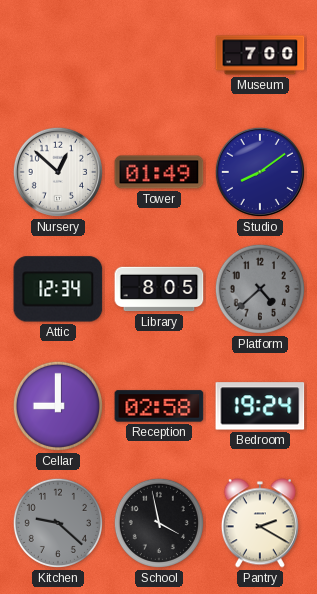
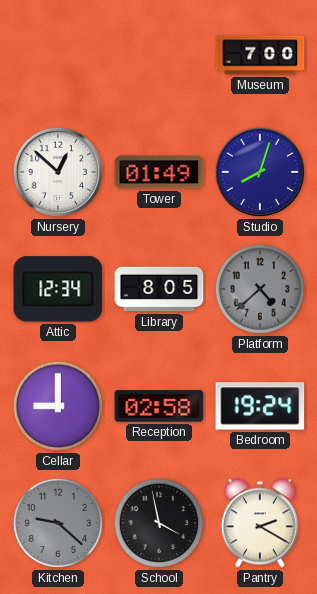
Studio: 8:09 -> 8:03 (260, 172)
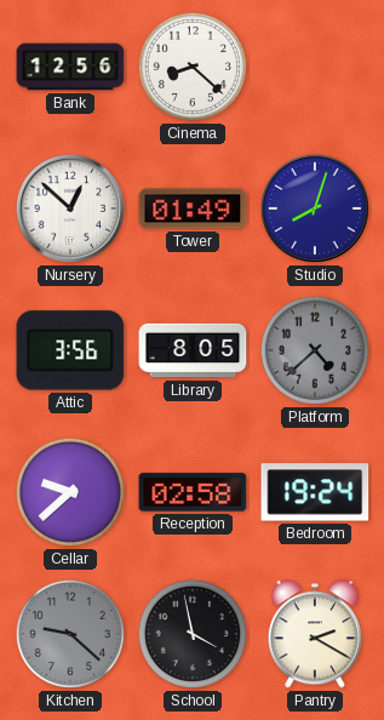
Bank: none -> 12:56 (70, 67)
Cinema: none -> 8:22 (193, 67)
Museum: 7:00 -> none (260, 55)
Attic: 12:34 -> 3:56 (70, 350)
Cellar: 9:00 -> 9:38 (70, 492)
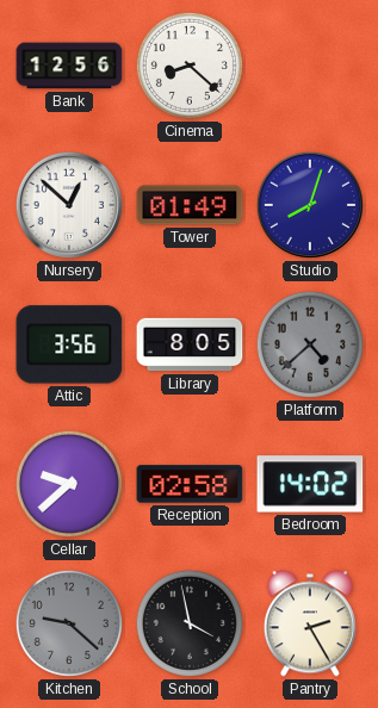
Bedroom: 19:24 -> 14:02 (310, 484)
Pantry: 2:20 -> 2:25 (310, 623)
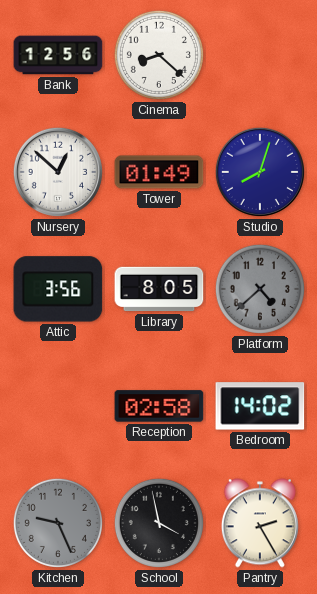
Cellar: 9:38 -> none (69, 484)
Kitchen: 9:22 -> 9:26 (58, 523)
